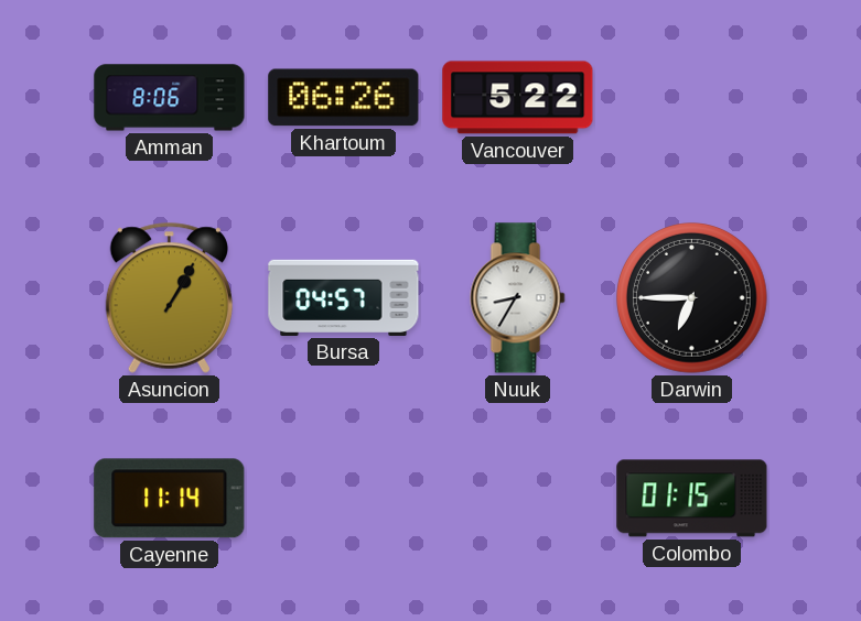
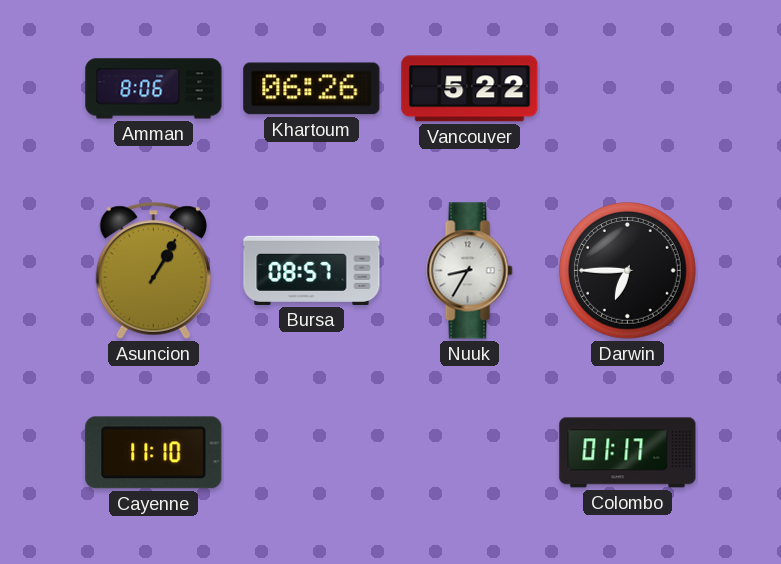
Bursa: 04:57 -> 08:57 (312, 270)
Cayenne: 11:14 -> 11:10 (154, 453)
Colombo: 01:15 -> 01:17 (628, 453)
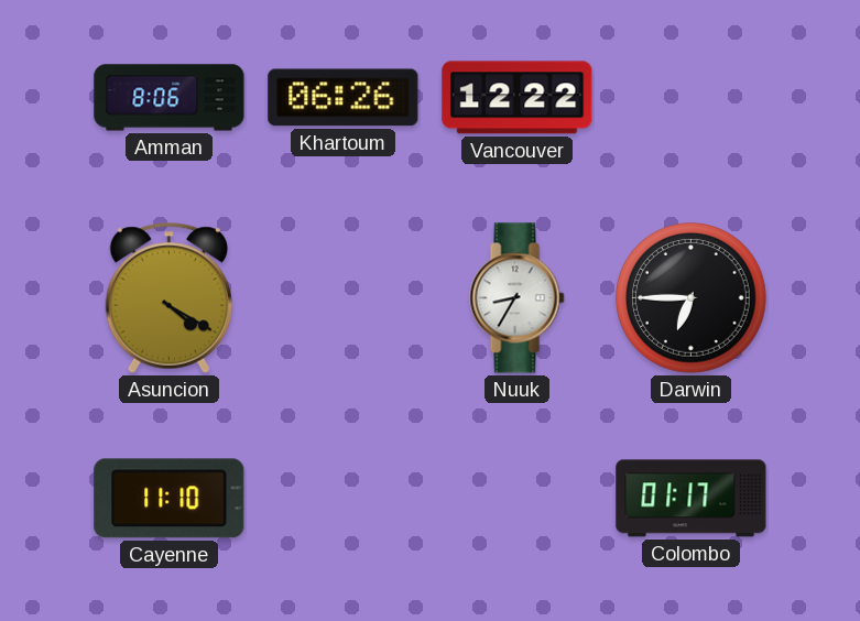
Vancouver: 5:22 -> 12:22 (518, 98)
Asuncion: 1:05 -> 4:20 (168, 297)
Bursa: 08:57 -> none (312, 270)
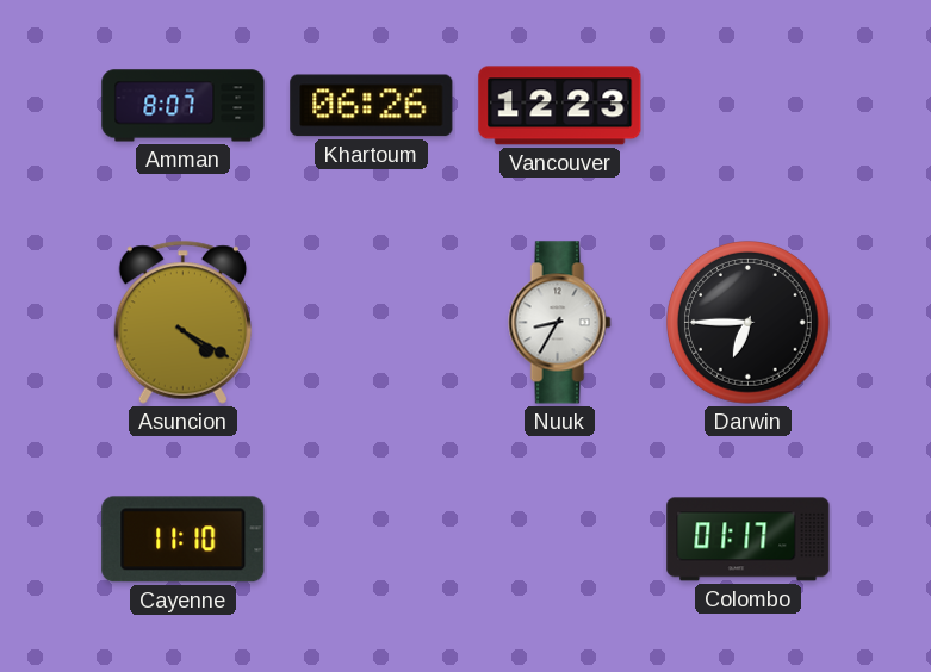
Amman: 8:06 -> 8:07 (184, 106)
Vancouver: 12:22 -> 12:23 (560, 106)
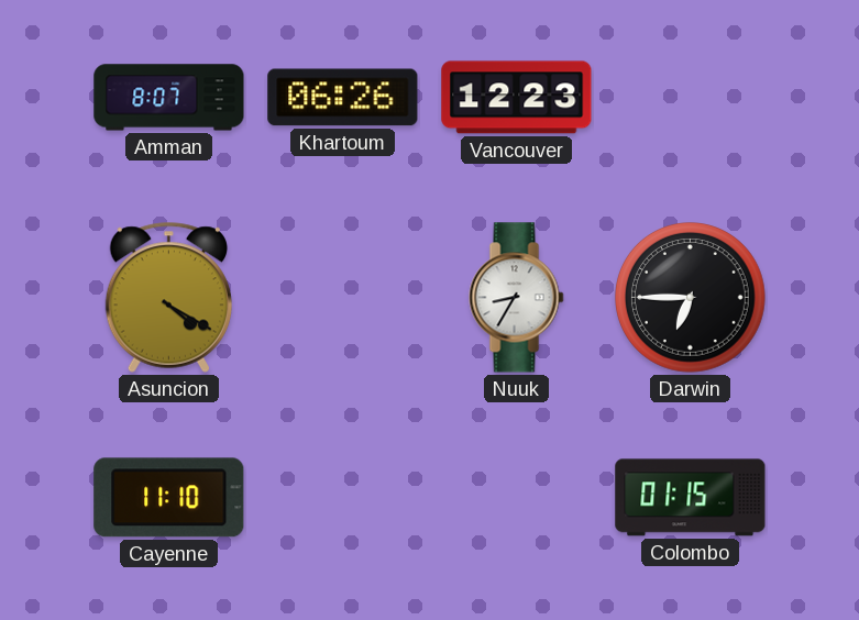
Colombo: 01:17 -> 01:15 (691, 498)
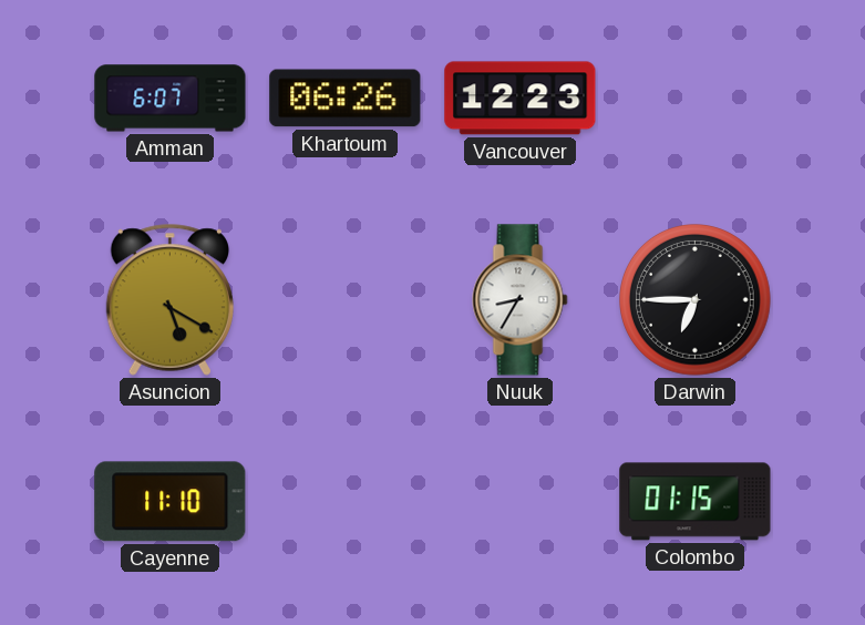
Amman: 8:07 -> 6:07 (171, 99)
Asuncion: 4:20 -> 5:20 (169, 299)
